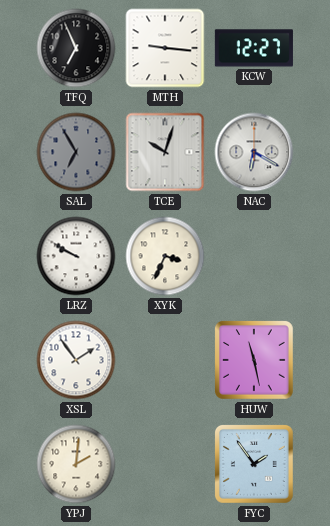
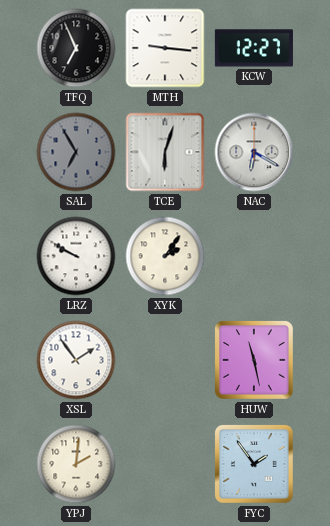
TCE: 10:03 -> 6:03 (165, 152)
XYK: 3:34 -> 2:06 (165, 256)
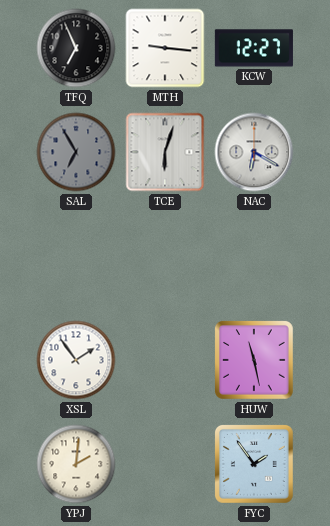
LRZ: 9:50 -> none (76, 256)
XYK: 2:06 -> none (165, 256)
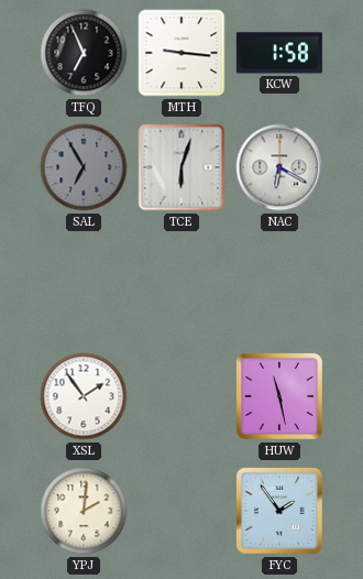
KCW: 12:27 -> 1:58 (279, 53)
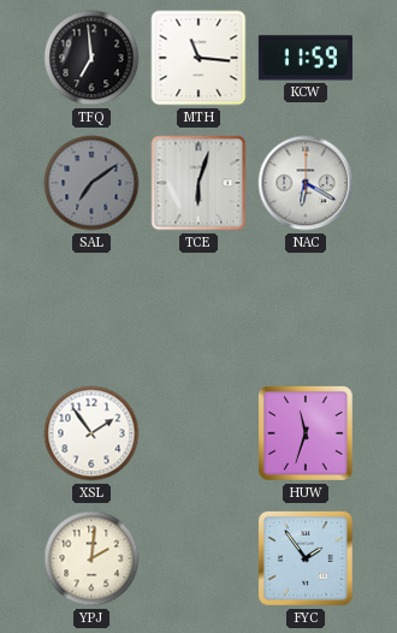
TFQ: 6:56 -> 6:59 (91, 58)
MTH: 9:16 -> 11:16 (198, 58)
KCW: 1:58 -> 11:59 (306, 58)
SAL: 6:55 -> 7:09 (91, 183)
HUW: 11:28 -> 11:33 (306, 433)
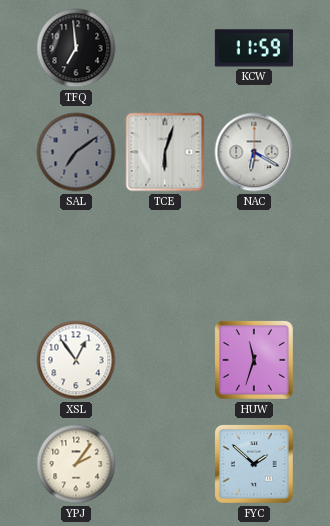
MTH: 11:16 -> none (198, 58)
XSL: 1:54 -> 12:54 (76, 360)
YPJ: 2:01 -> 2:06 (76, 464)
FYC: 1:54 -> 1:52 (254, 464)
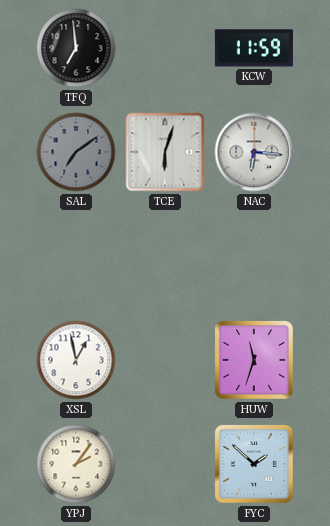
NAC: 6:20 -> 6:16 (254, 152)
XSL: 12:54 -> 12:58 (76, 360)
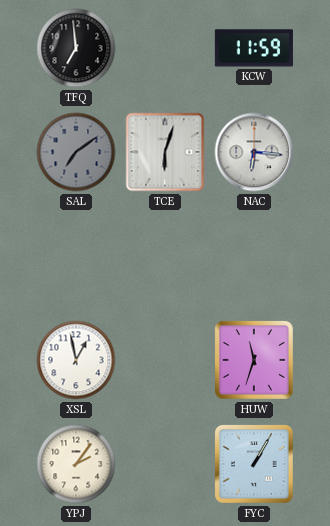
FYC: 1:52 -> 1:05 (254, 464)
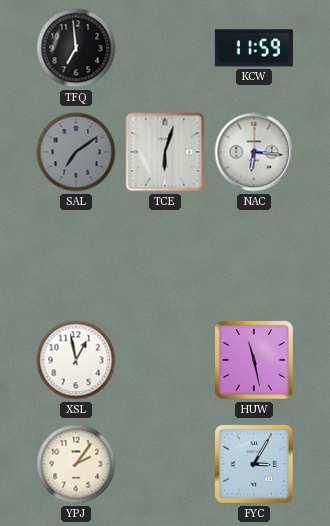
HUW: 11:33 -> 11:28 (254, 360)
FYC: 1:05 -> 3:05 (254, 464)
